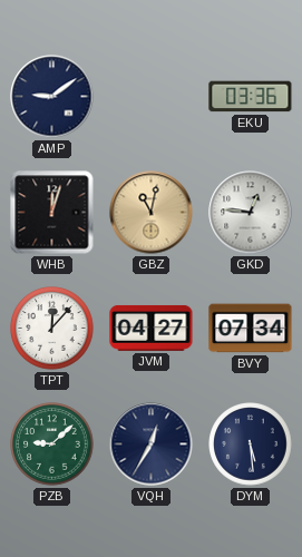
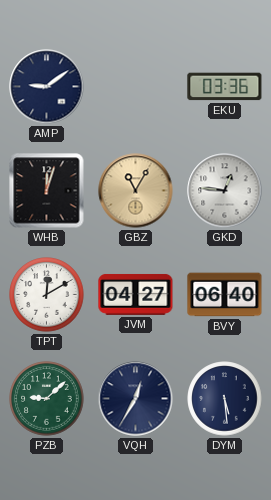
GBZ: 11:02 -> 11:05 (136, 191)
TPT: 12:07 -> 12:10 (47, 295)
BVY: 07:34 -> 06:40 (225, 295)
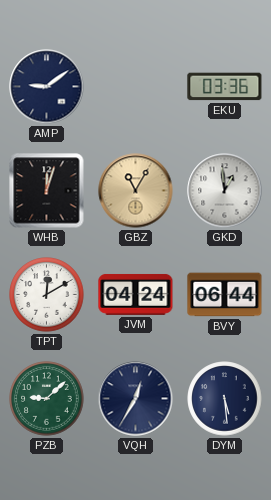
GKD: 12:46 -> 12:59 (225, 191)
JVM: 04:27 -> 04:24 (136, 294)
BVY: 06:40 -> 06:44 (225, 295)
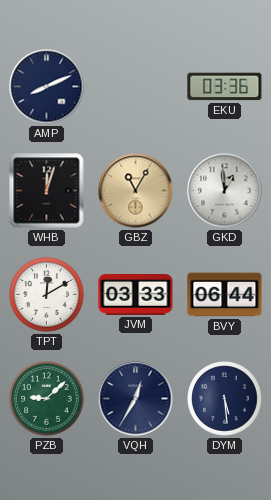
AMP: 9:09 -> 8:11 (47, 87)
JVM: 04:24 -> 03:33 (136, 294)
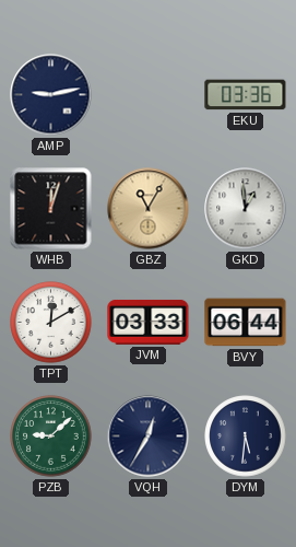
AMP: 8:11 -> 9:13 (51, 95)
DYM: 5:29 -> 5:31 (246, 437)
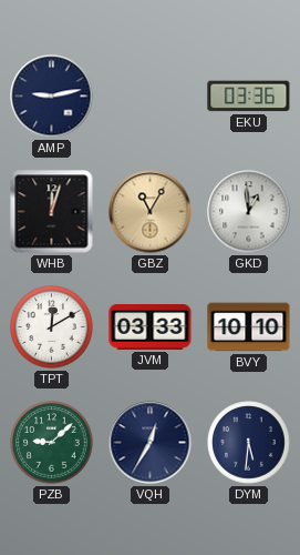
BVY: 06:44 -> 10:10 (249, 327)
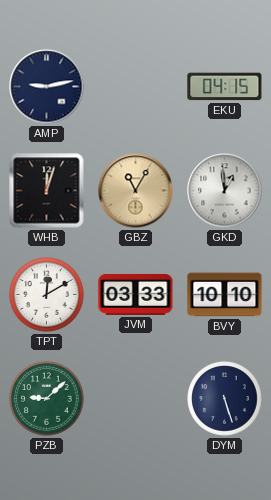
EKU: 03:36 -> 04:15 (225, 87)
VQH: 12:35 -> none (151, 443)
DYM: 5:31 -> 5:27 (225, 399)
